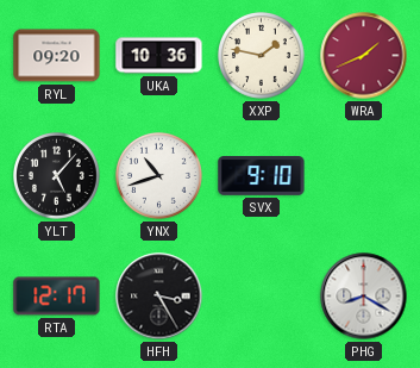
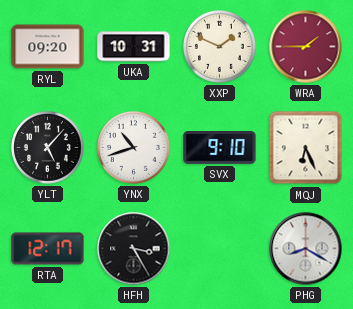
UKA: 10:36 -> 10:31 (134, 47)
XXP: 1:47 -> 1:49 (220, 47)
WRA: 1:41 -> 1:45 (306, 47)
MQJ: none -> 6:26 (306, 148)
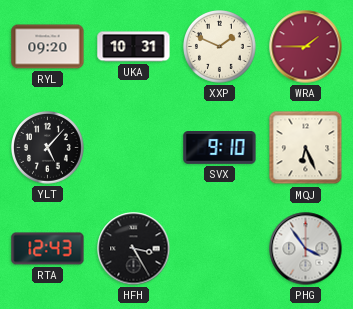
YNX: 10:42 -> none (134, 148)
RTA: 12:17 -> 12:43 (48, 249)
PHG: 8:20 -> 3:54 (306, 249)
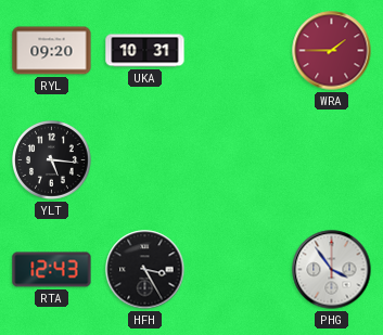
XXP: 1:49 -> none (220, 47)
YLT: 5:07 -> 5:16 (52, 160)
SVX: 9:10 -> none (220, 148)
MQJ: 6:26 -> none (306, 148)
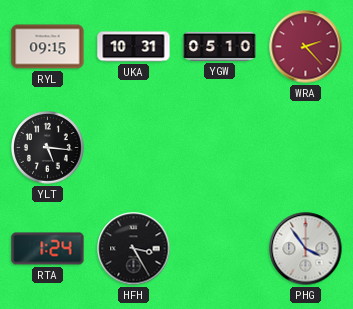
RYL: 09:20 -> 09:15 (48, 47)
YGW: none -> 05:10 (220, 46)
WRA: 1:45 -> 2:23 (306, 47)
RTA: 12:43 -> 1:24 (48, 249)
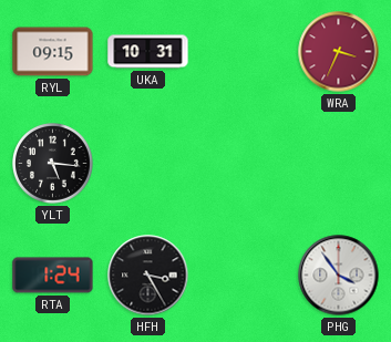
YGW: 05:10 -> none (220, 46)
WRA: 2:23 -> 3:34 (339, 52)
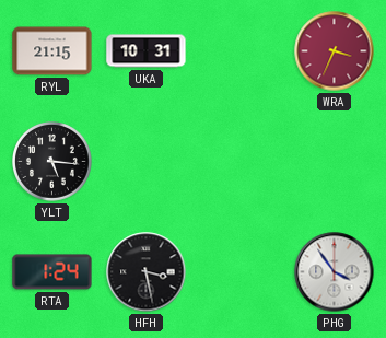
RYL: 09:15 -> 21:15 (52, 51)
HFH: 3:25 -> 3:28 (147, 272)
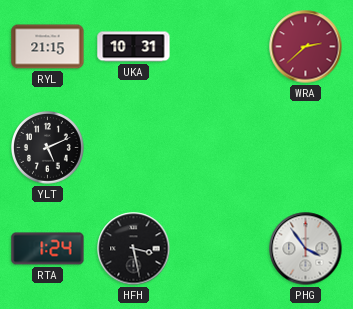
WRA: 3:34 -> 2:38 (306, 47)
YLT: 5:16 -> 5:11 (48, 148)
